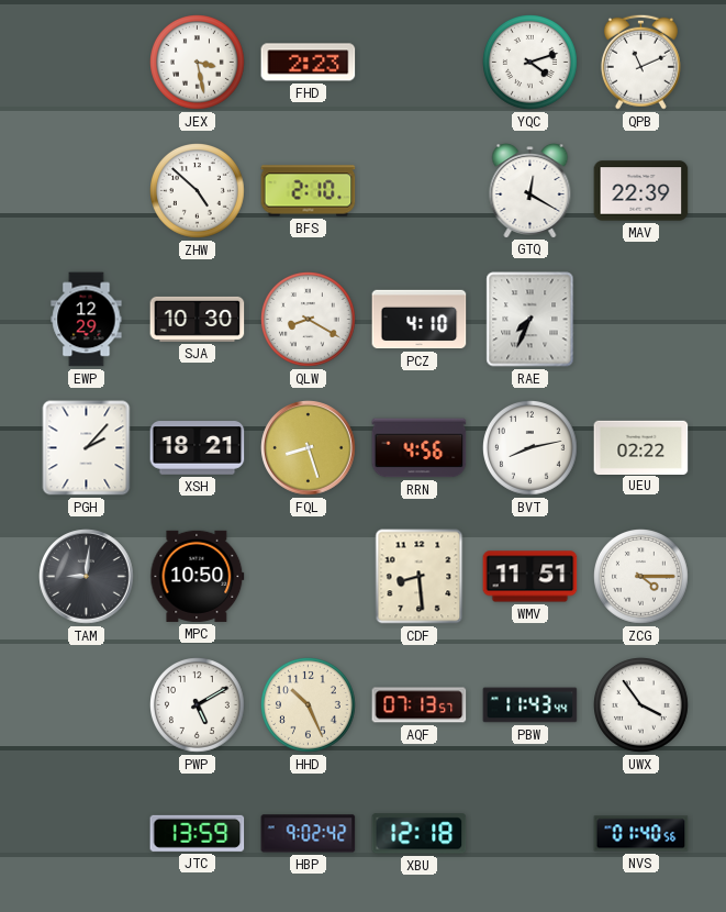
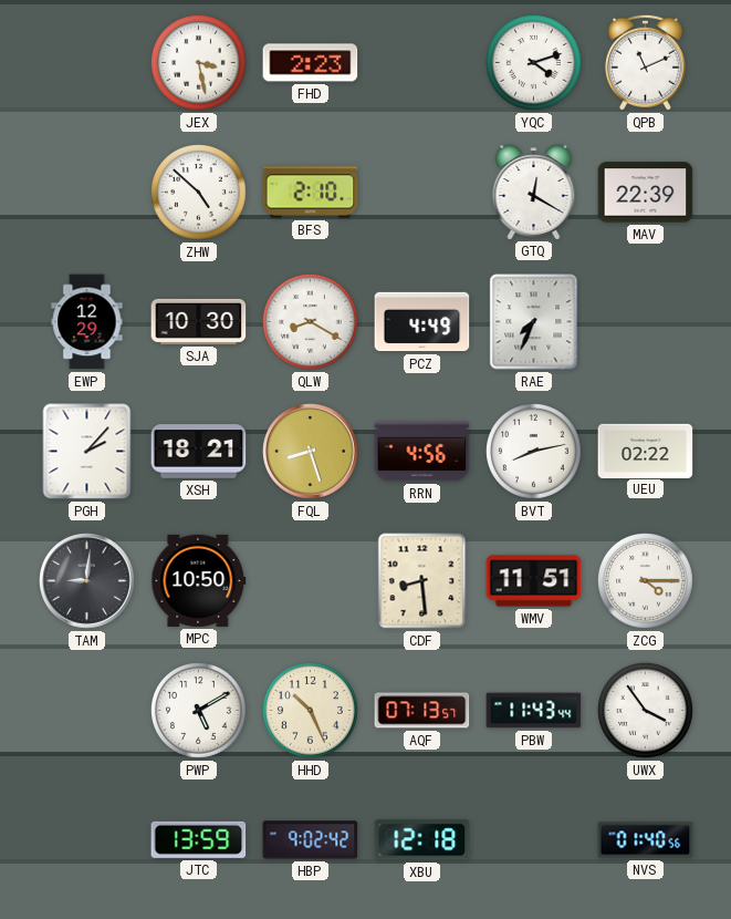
PCZ: 4:10 -> 4:49 (422, 322)
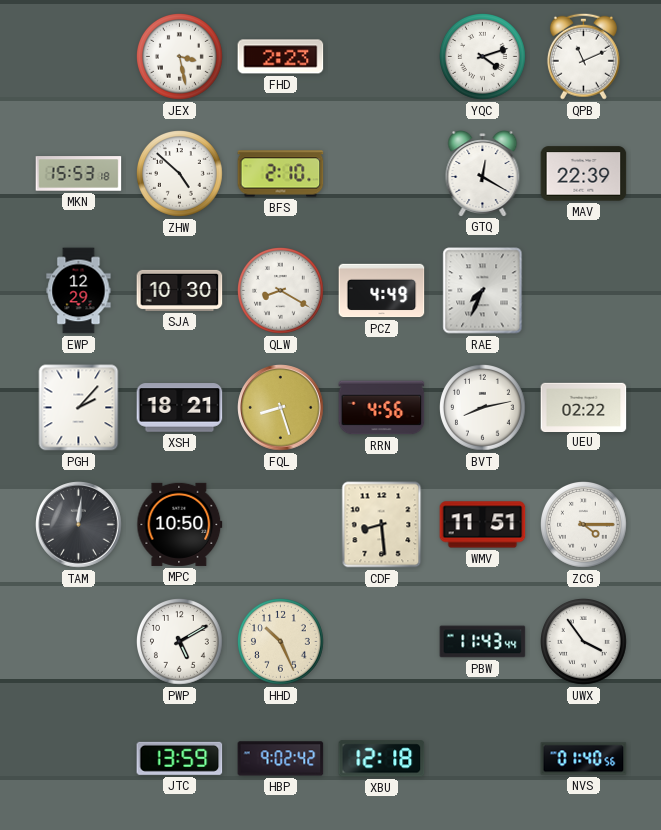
MKN: none -> 15:53 (79, 174)
TAM: 9:01 -> 12:01 (79, 525)
AQF: 07:13 -> none (422, 711)
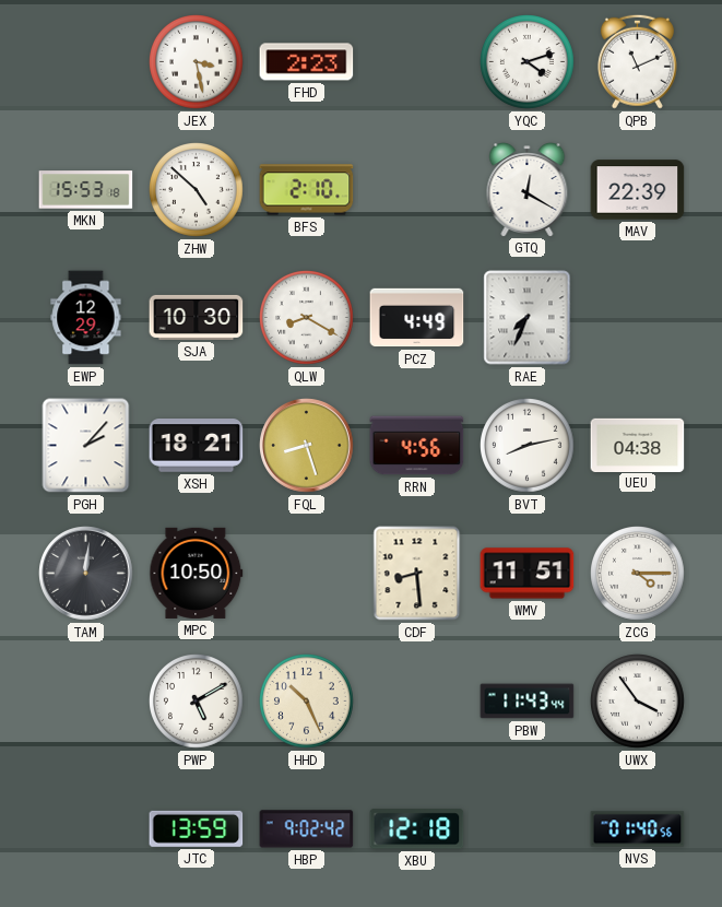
UEU: 02:22 -> 04:38 (638, 445)
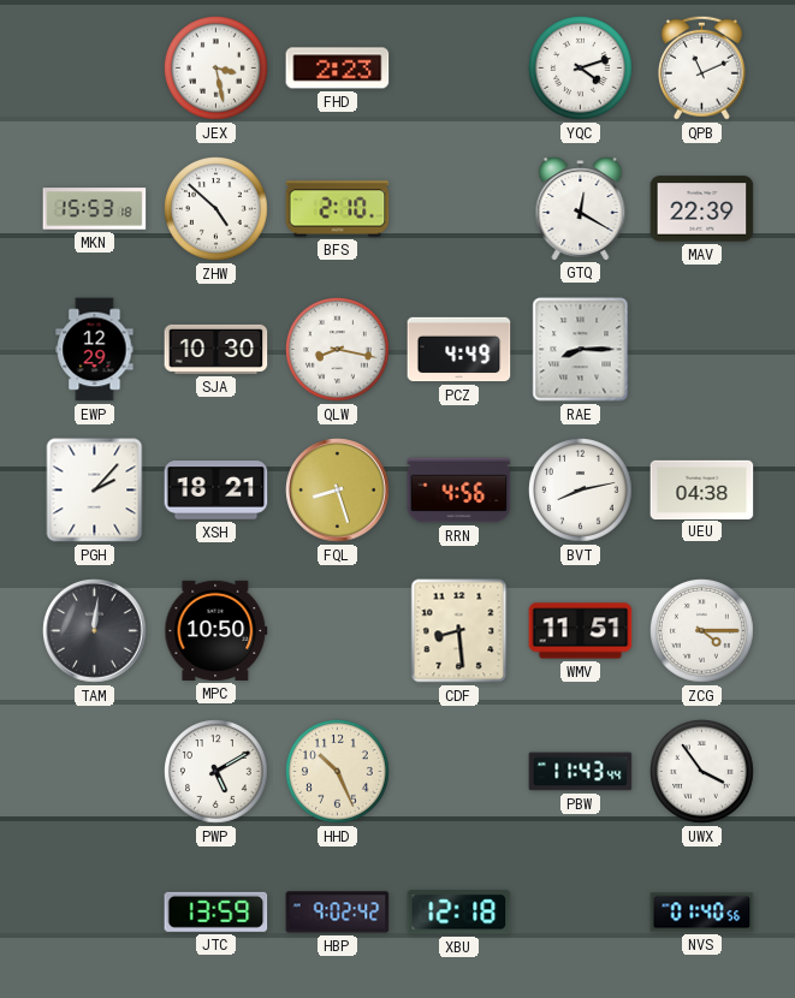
QLW: 8:20 -> 8:17 (338, 350)
RAE: 7:34 -> 8:15 (581, 350)
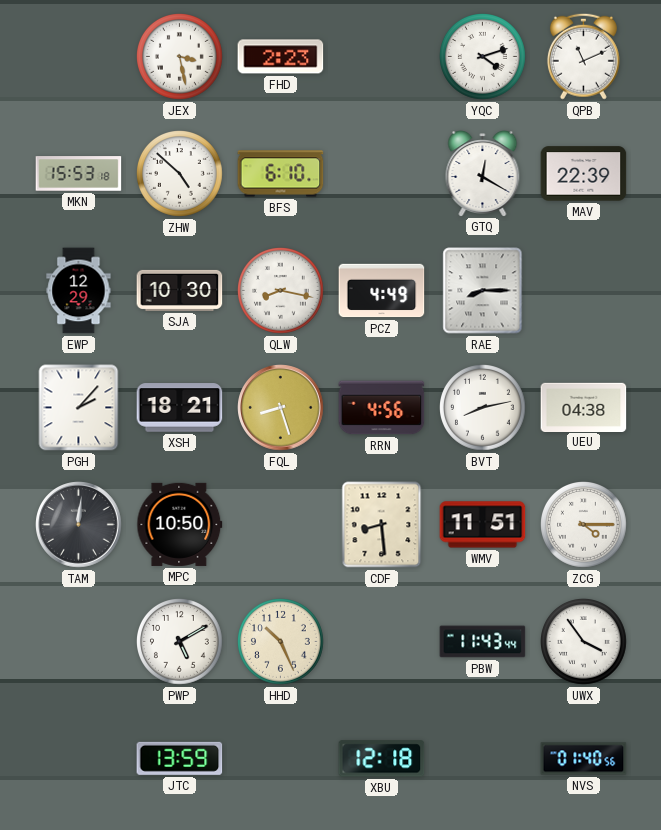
BFS: 2:10 -> 6:10 (281, 174)
HBP: 9:02 -> none (338, 913)
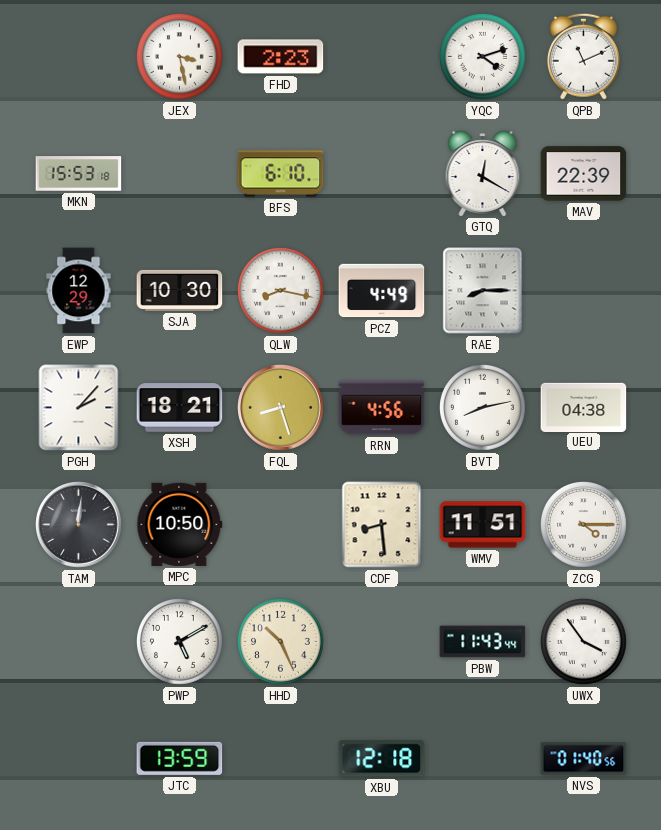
ZHW: 4:52 -> none (180, 174)
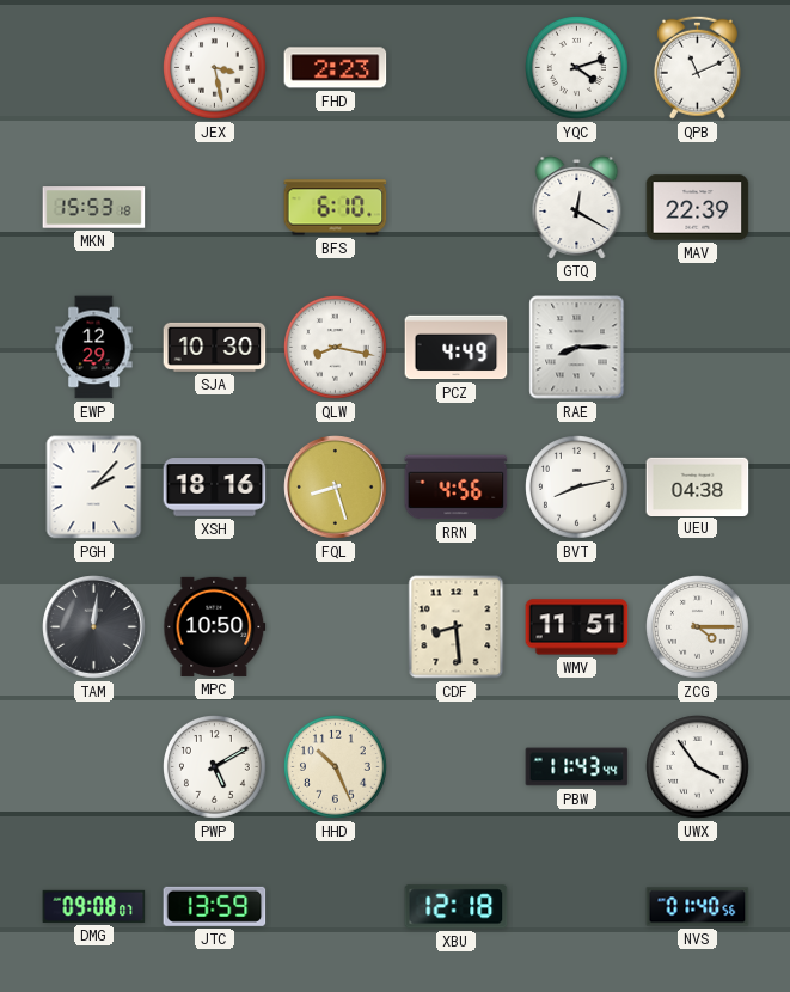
XSH: 18:21 -> 18:16 (215, 488)
DMG: none -> 09:08 (94, 906)
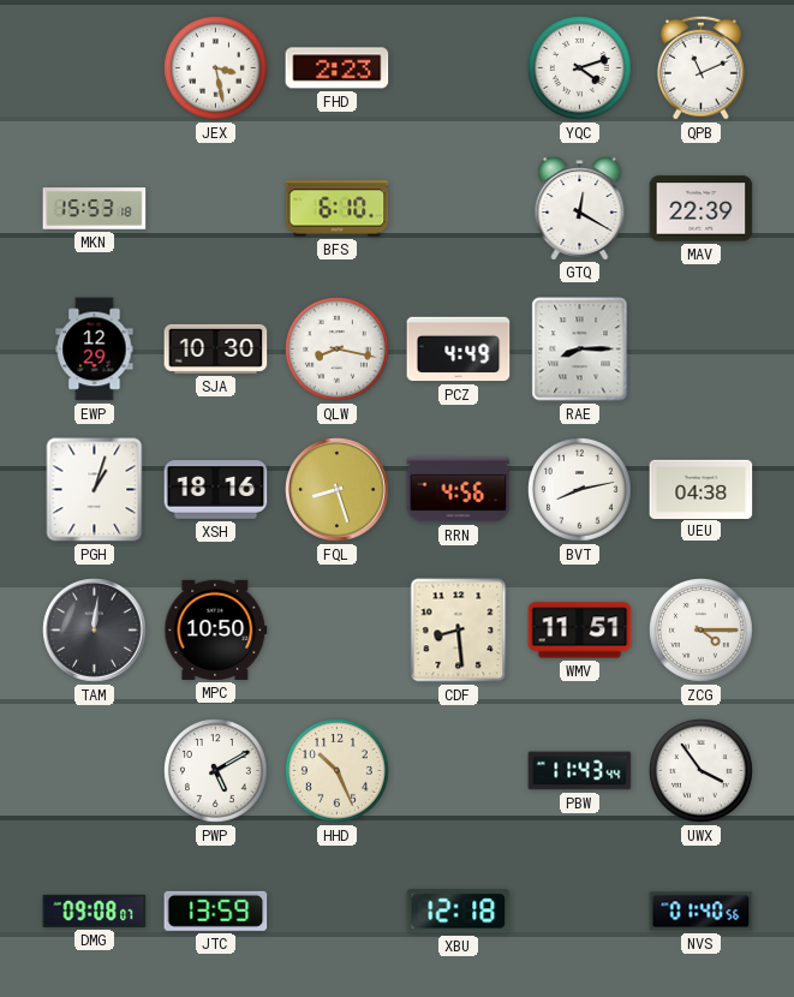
PGH: 2:07 -> 1:03 (95, 490)
